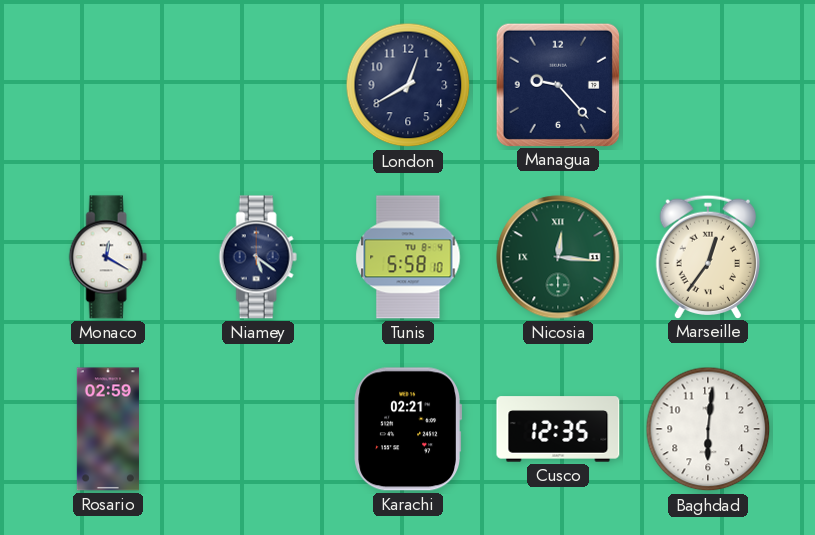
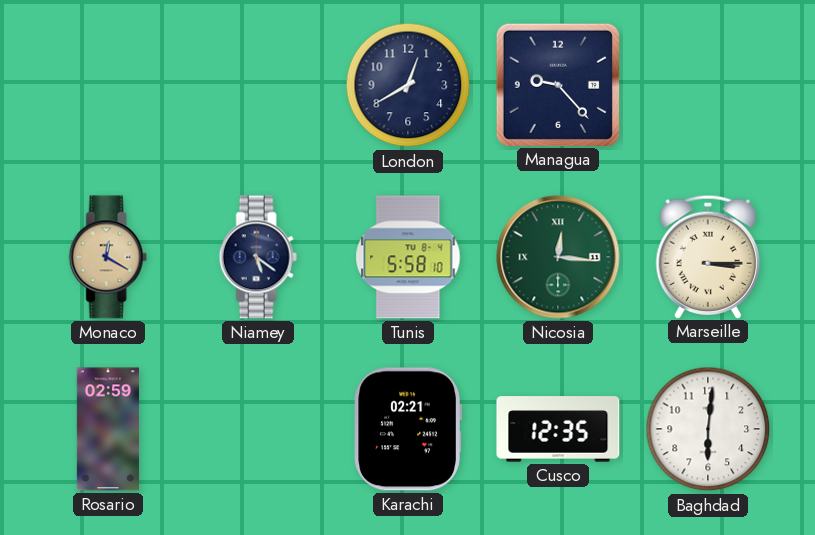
Monaco dial: white -> champagne (108, 257)
Marseille: 12:36 -> 3:15 (707, 256)
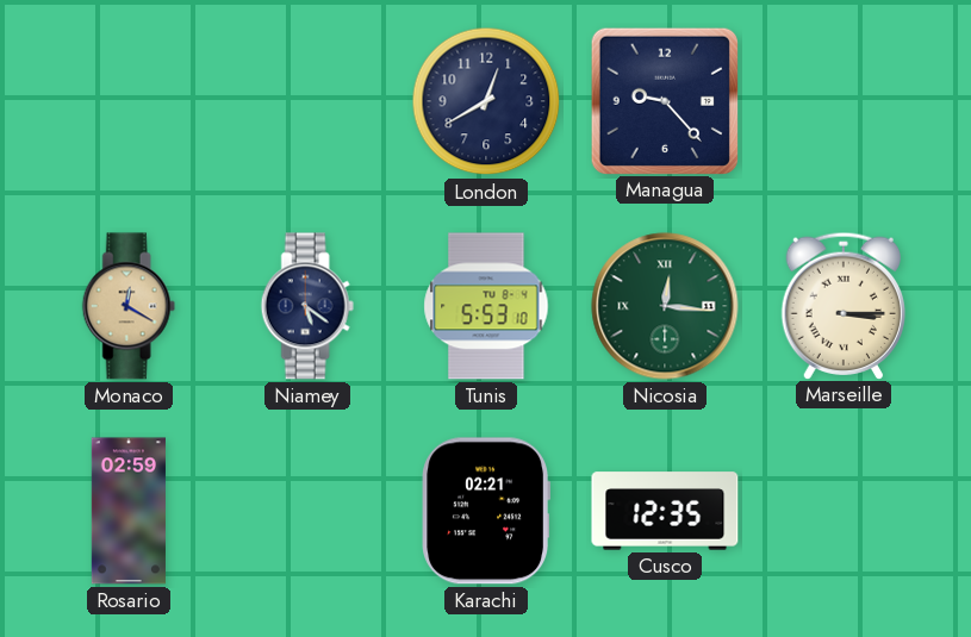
Tunis: 5:58 -> 5:53 (486, 306)
Baghdad: 6:01 -> none (708, 429)
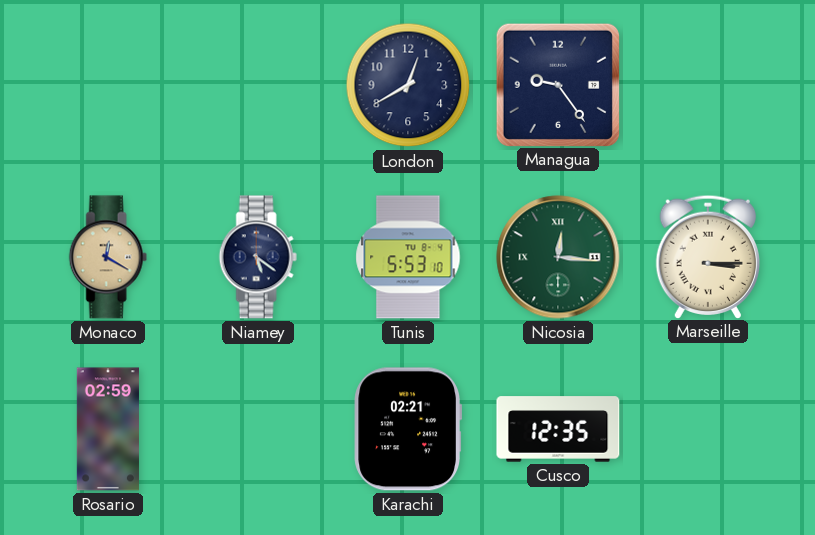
Managua: 9:23 -> 9:24 (557, 84)
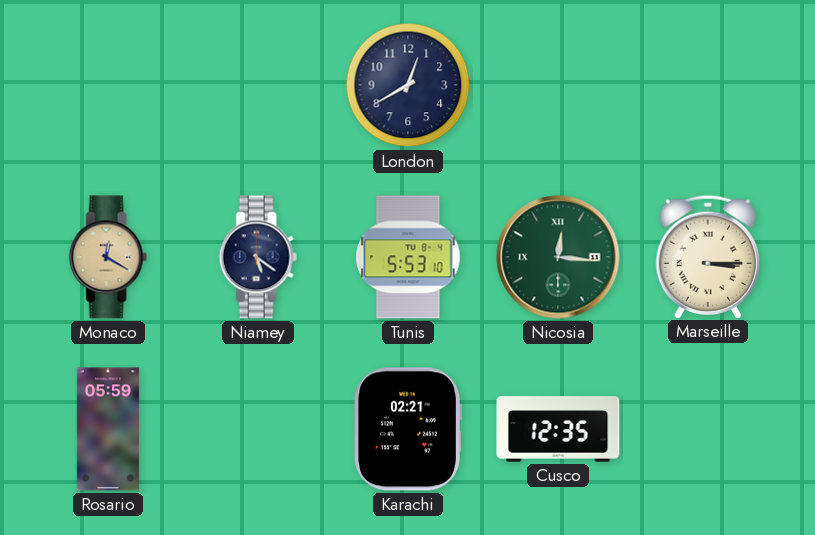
Managua: 9:24 -> none (557, 84)
Rosario: 02:59 -> 05:59 (108, 429)
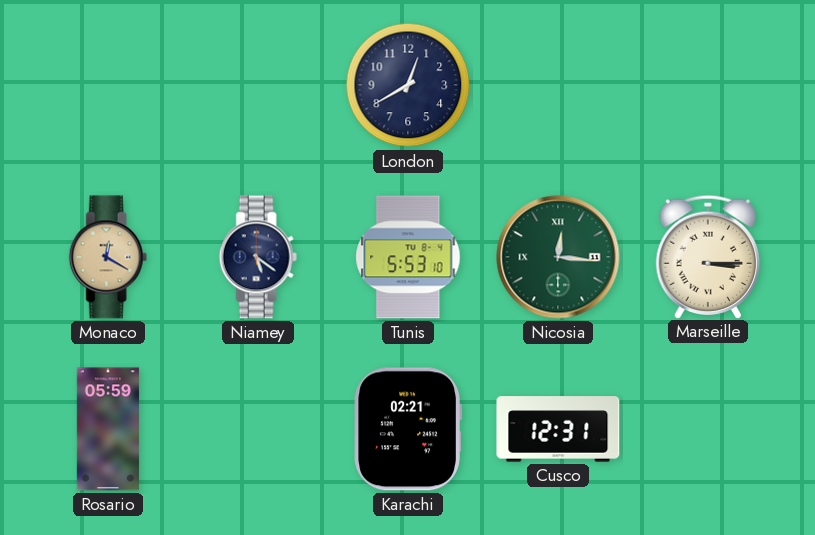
Cusco: 12:35 -> 12:31 (558, 429)
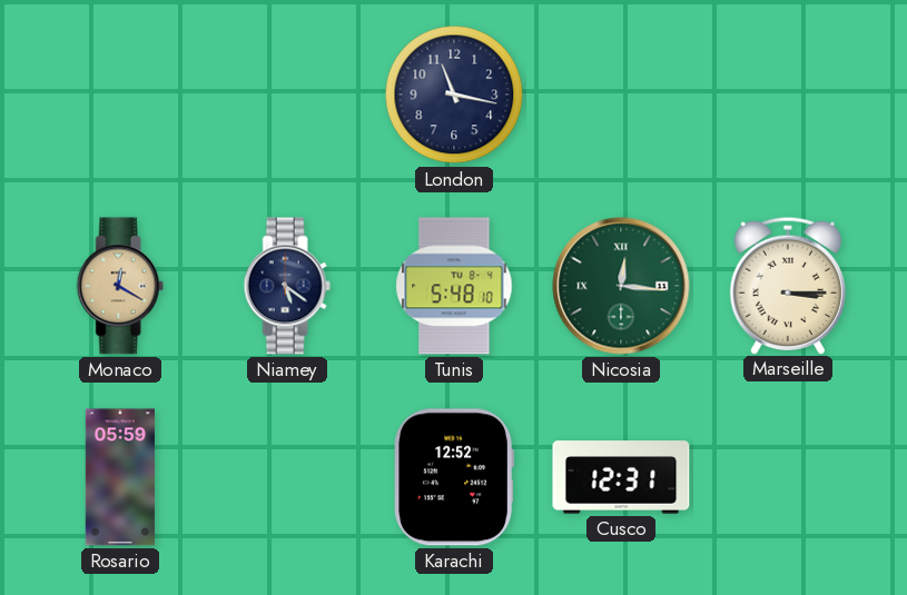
London: 12:40 -> 11:17 (454, 95)
Tunis: 5:53 -> 5:48 (454, 286)
Karachi: 02:21 -> 12:52 (453, 477)
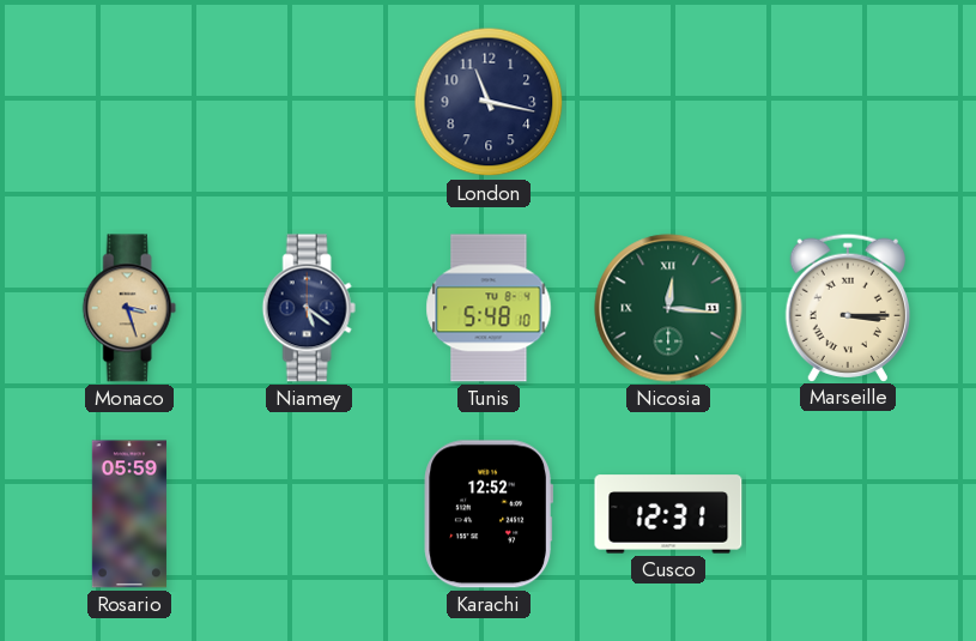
Monaco: 12:20 -> 3:27 (129, 308)
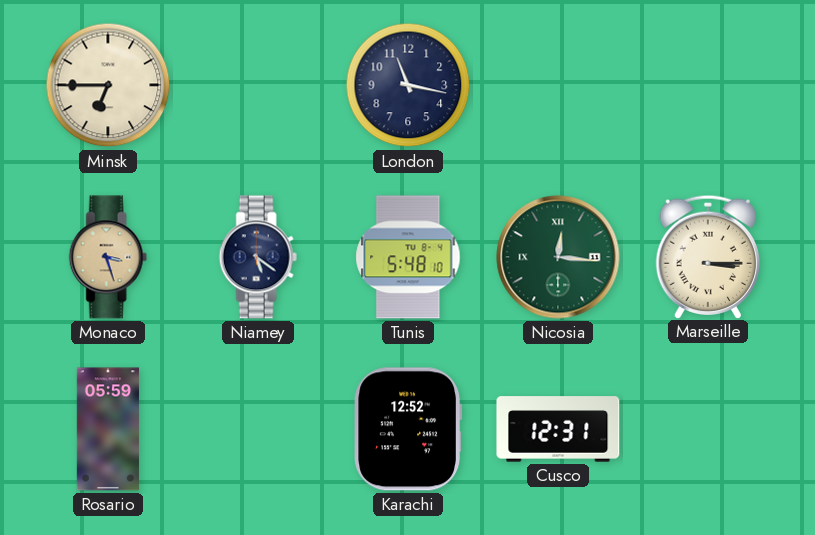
Minsk: none -> 6:45 (108, 85)
